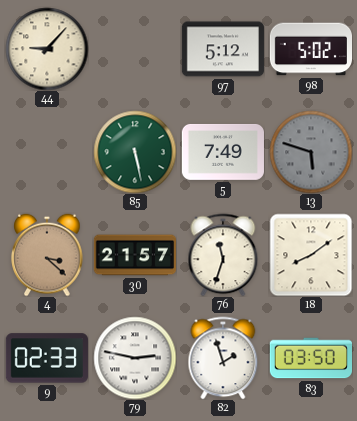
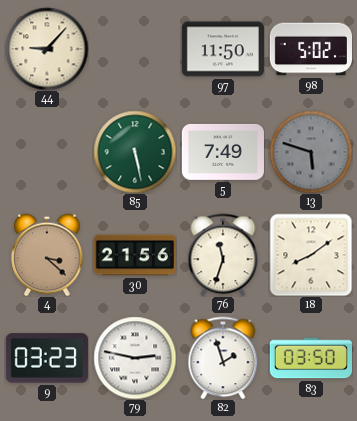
97: 5:12 -> 11:50 (223, 49)
30: 21:57 -> 21:56 (134, 255)
9: 02:33 -> 03:23 (47, 358)
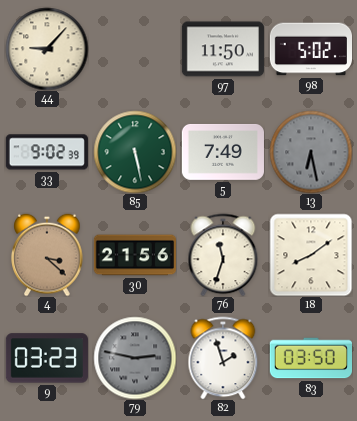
33: none -> 9:02 (47, 152)
13: 5:48 -> 6:28 (311, 152)
79 dial: white -> grey (135, 358)
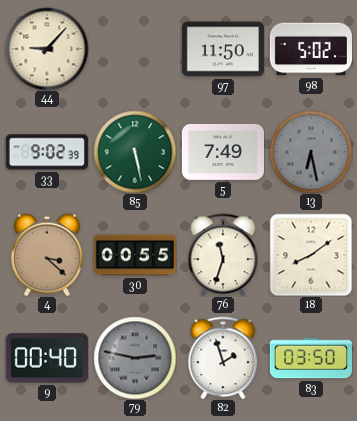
30: 21:56 -> 00:55 (134, 255)
9: 03:23 -> 00:40 (47, 358)
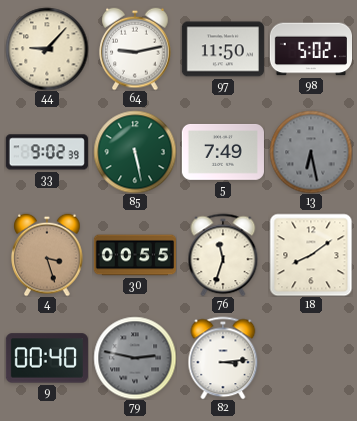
64: none -> 9:13 (135, 49)
4: 3:22 -> 3:27 (47, 255)
82: 1:57 -> 3:14 (223, 358)
83: 03:50 -> none (310, 358)
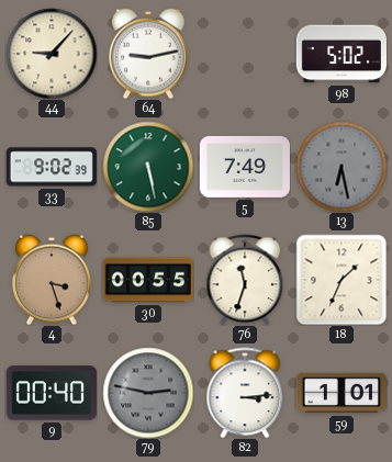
97: 11:50 -> none (223, 49)
18: 8:09 -> 1:34 (341, 280)
59: none -> 1:01 (341, 393)
